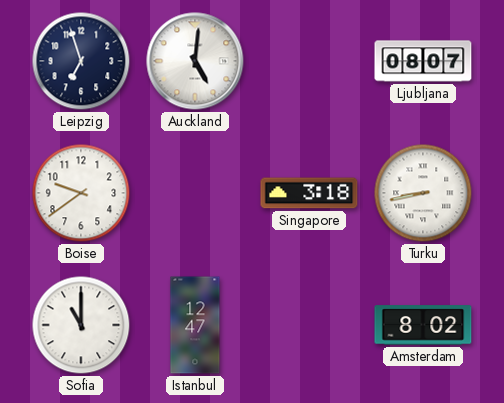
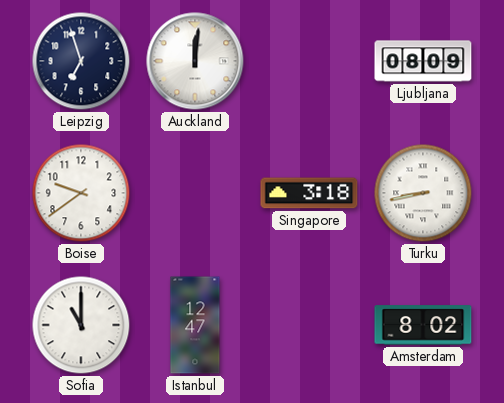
Auckland: 5:01 -> 12:01 (195, 61)
Ljubljana: 08:07 -> 08:09 (423, 61)
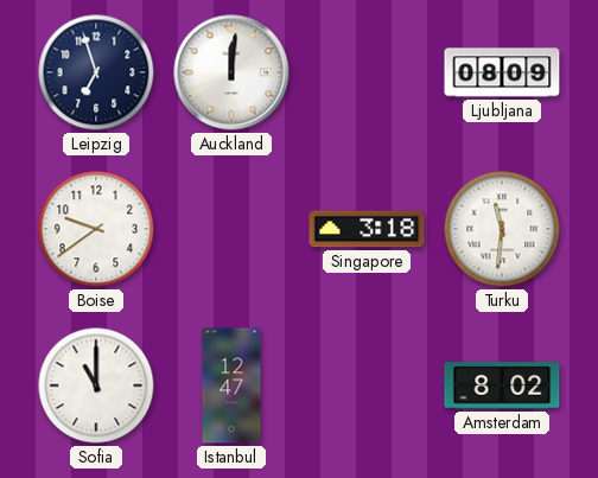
Turku: 8:43 -> 11:31 (502, 229)
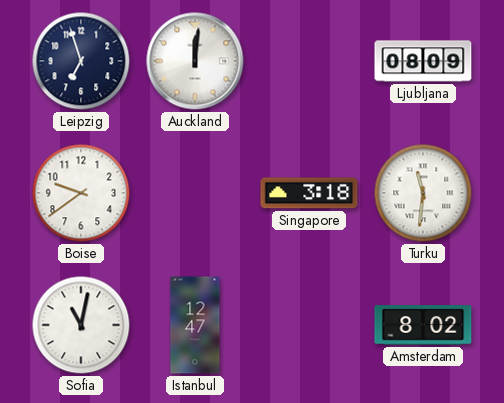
Sofia: 11:00 -> 11:02 (81, 325)
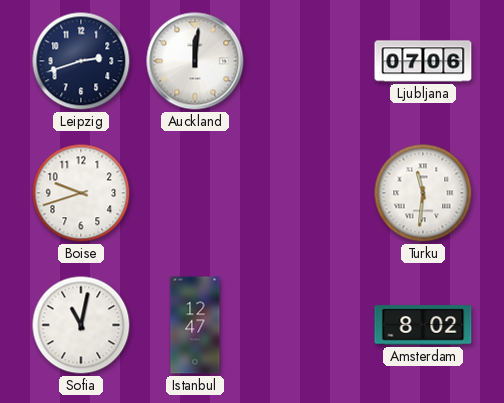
Leipzig: 6:57 -> 2:42 (81, 61)
Ljubljana: 08:09 -> 07:06 (423, 61)
Boise: 9:39 -> 9:42 (81, 193)
Singapore: 3:18 -> none (309, 193)
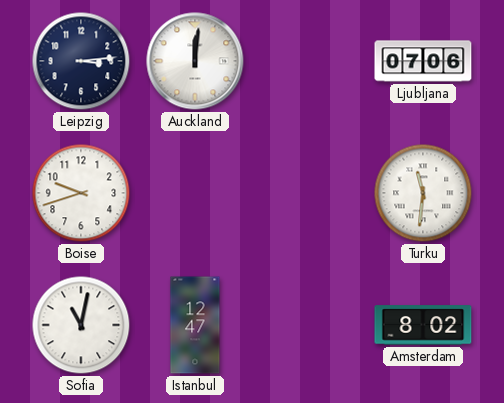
Leipzig: 2:42 -> 3:14 (81, 61)
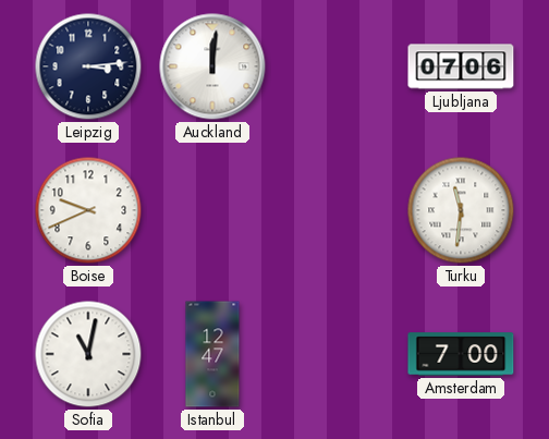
Boise: 9:42 -> 9:41 (88, 210)
Amsterdam: 8:02 -> 7:00 (461, 354)
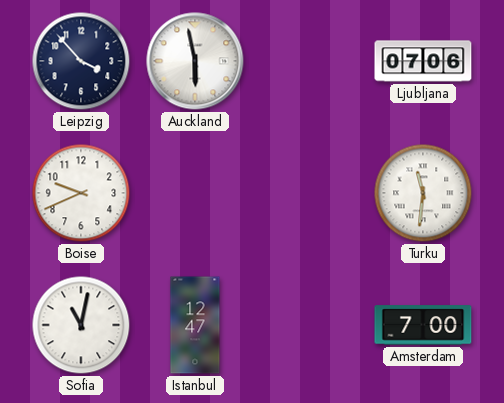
Leipzig: 3:14 -> 3:53 (81, 61)
Auckland: 12:01 -> 5:58 (195, 61)
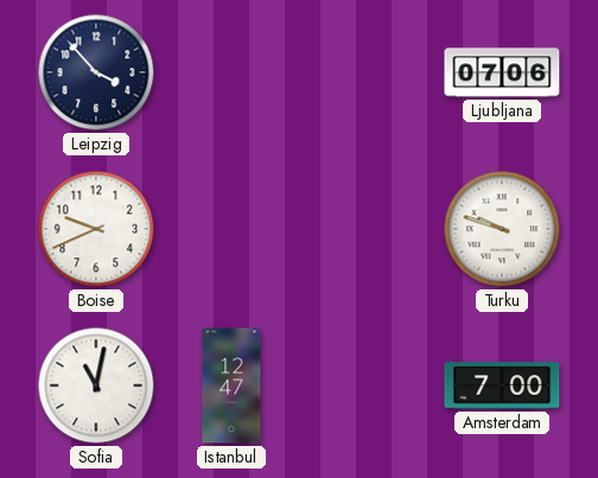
Auckland: 5:58 -> none (195, 61)
Turku: 11:31 -> 9:48 (502, 229)
